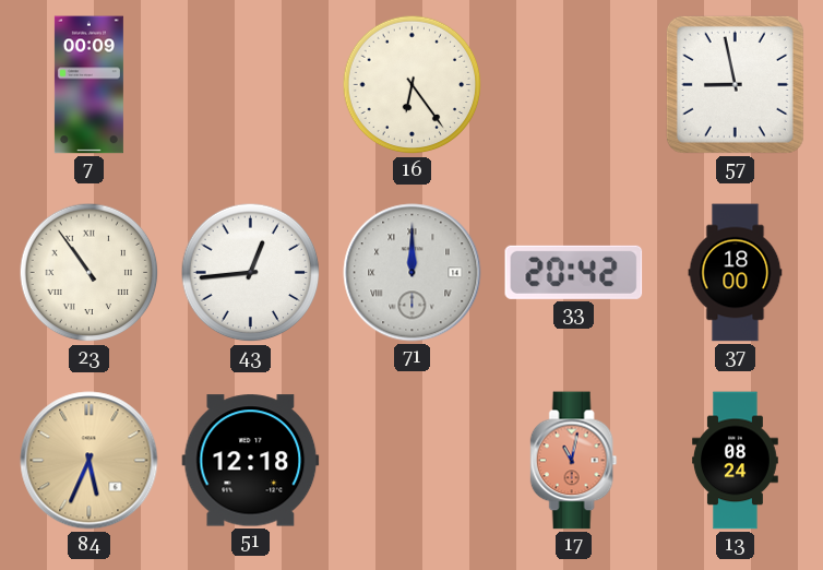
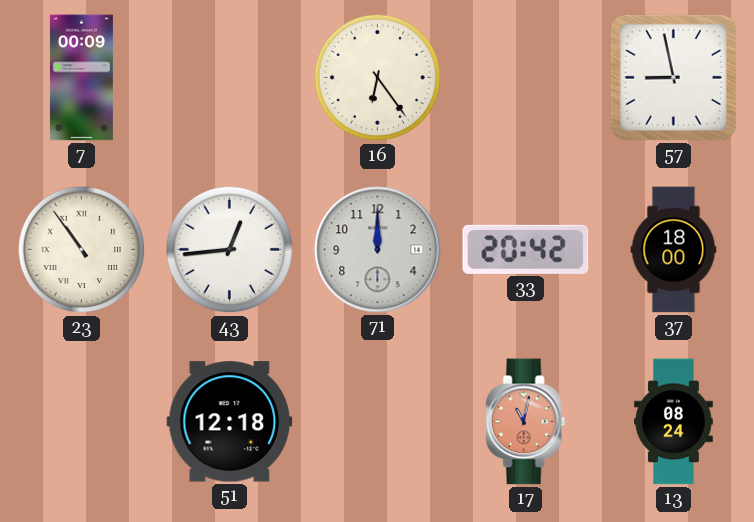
71 numerals: Roman -> Arabic (378, 250)
84: 5:34 -> none (90, 461)
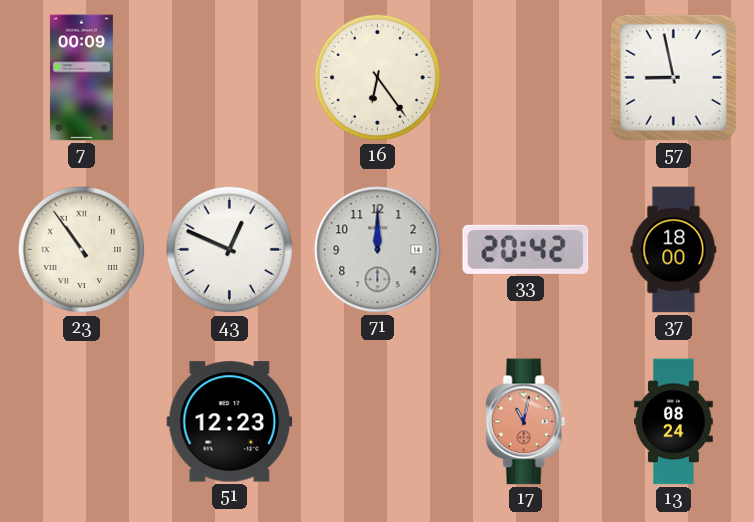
43: 12:44 -> 12:49 (230, 250)
51: 12:18 -> 12:23 (230, 422)
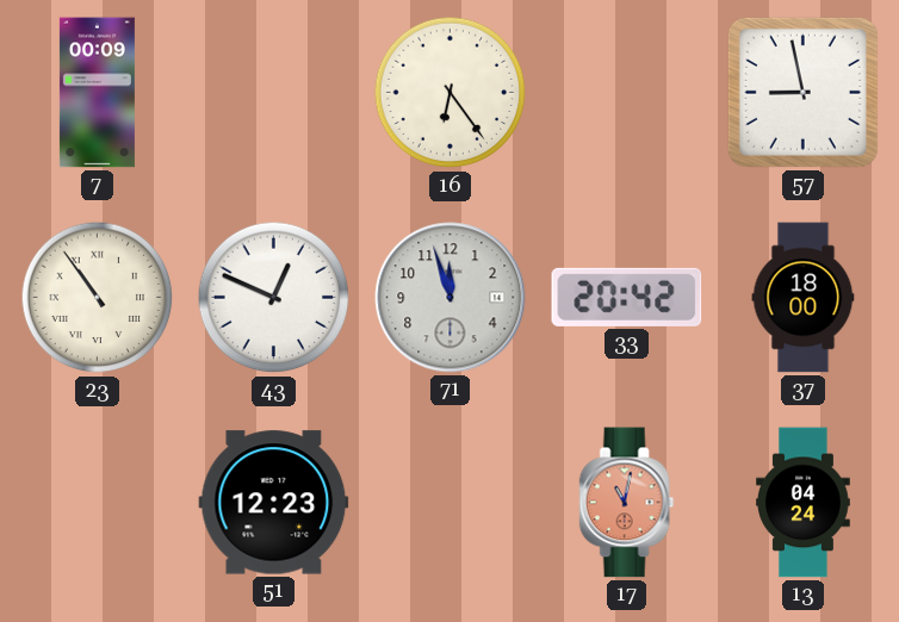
71: 12:00 -> 11:57 (451, 298)
13: 08:24 -> 04:24 (804, 503)
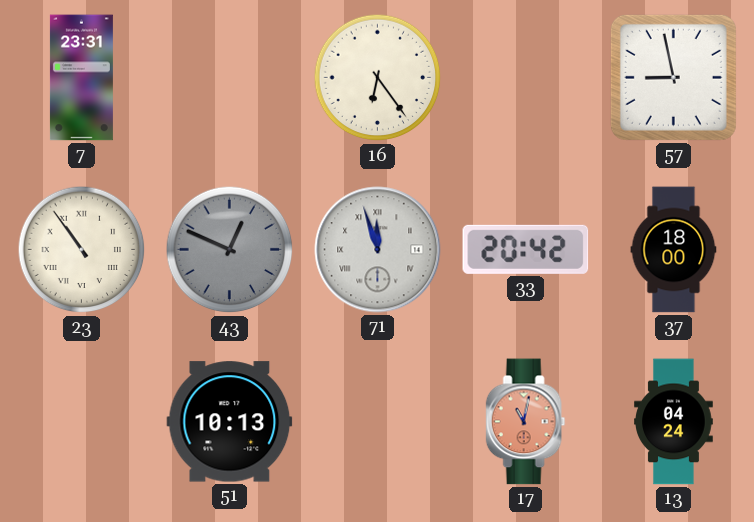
7: 00:09 -> 23:31 (81, 78)
43 dial: white -> grey (230, 250)
71 numerals: Arabic -> Roman (378, 250)
51: 12:23 -> 10:13 (230, 422)
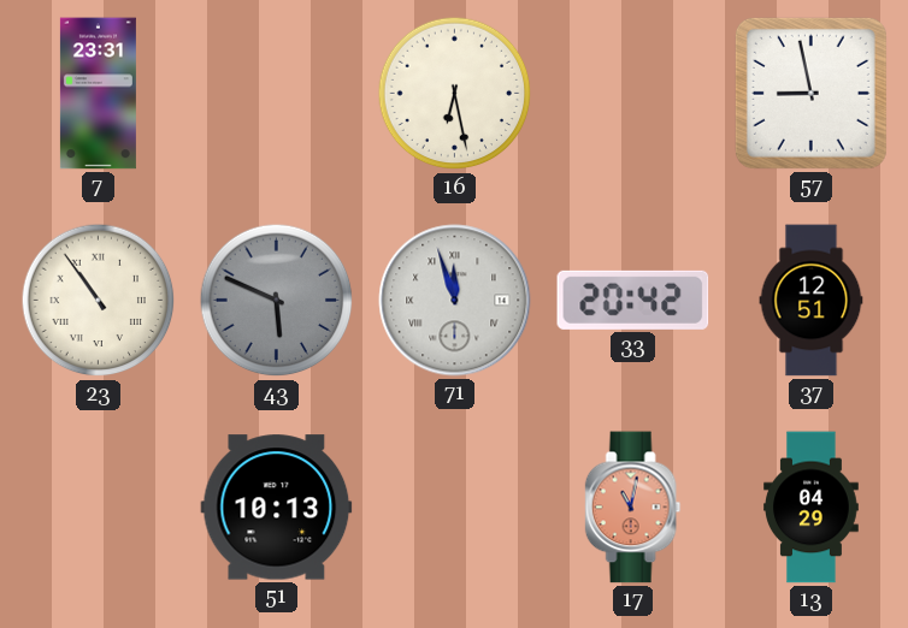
16: 6:24 -> 6:28 (455, 94)
43: 12:49 -> 5:49 (277, 301)
37: 18:00 -> 12:51 (812, 301)
13: 04:24 -> 04:29 (812, 508)
